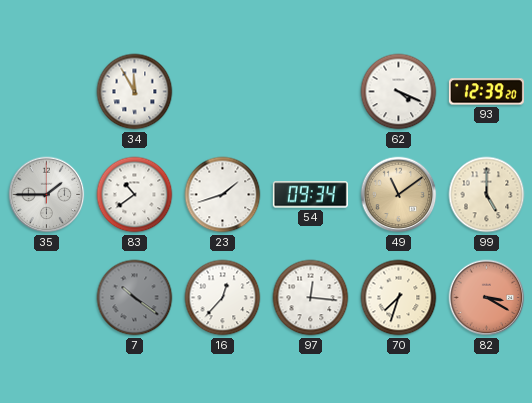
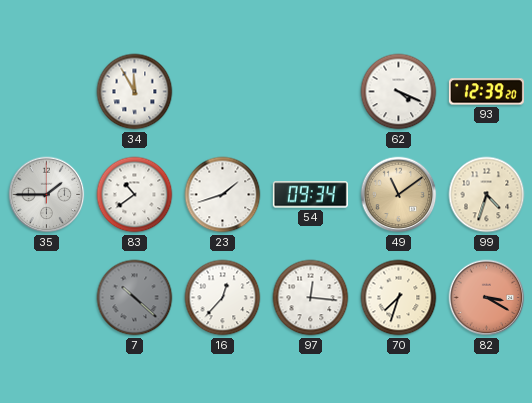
99: 5:00 -> 4:33 (487, 195)
7: 10:21 -> 10:22 (135, 298)
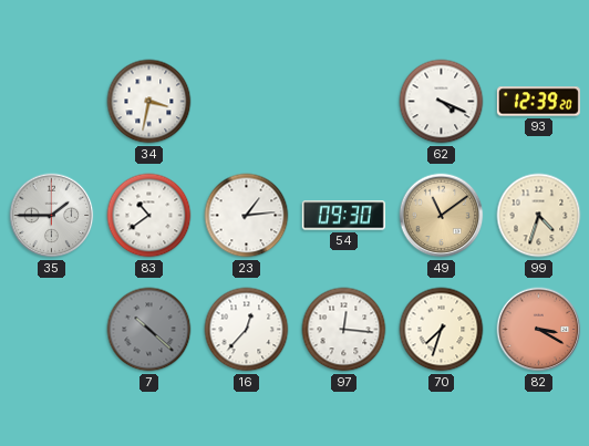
34: 11:55 -> 3:32 (149, 102)
23: 1:42 -> 1:14 (247, 216)
54: 09:34 -> 09:30 (343, 216)
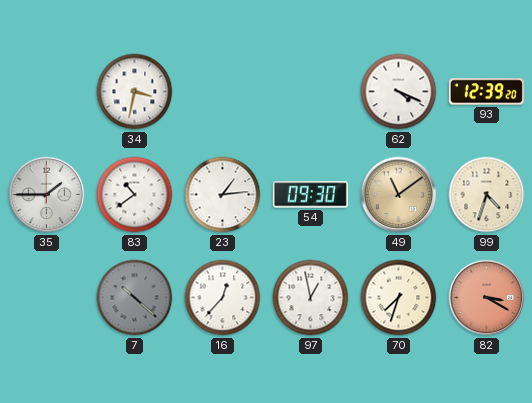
97: 12:16 -> 12:58 (311, 298)
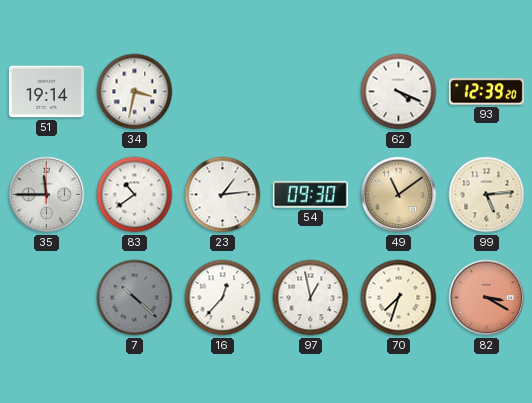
51: none -> 19:14 (46, 92)
35: 1:45 -> 11:45 (47, 195)
99: 4:33 -> 5:14 (487, 195)
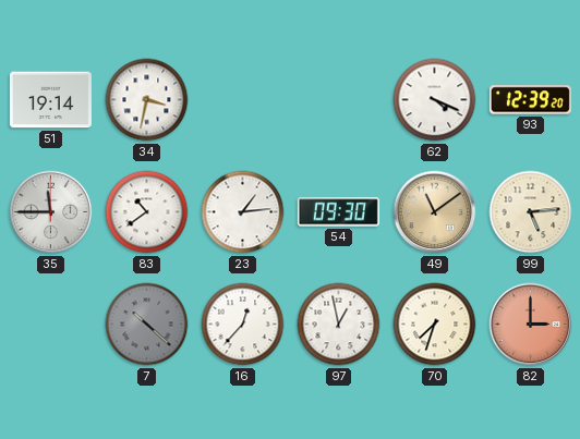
82: 3:20 -> 3:00 (531, 325)
